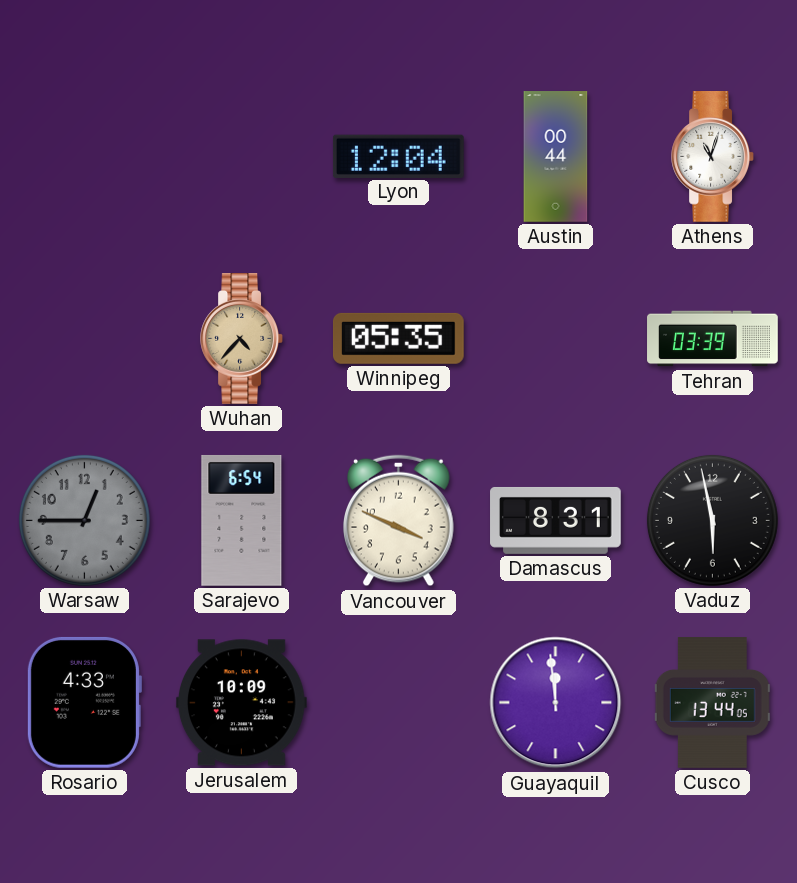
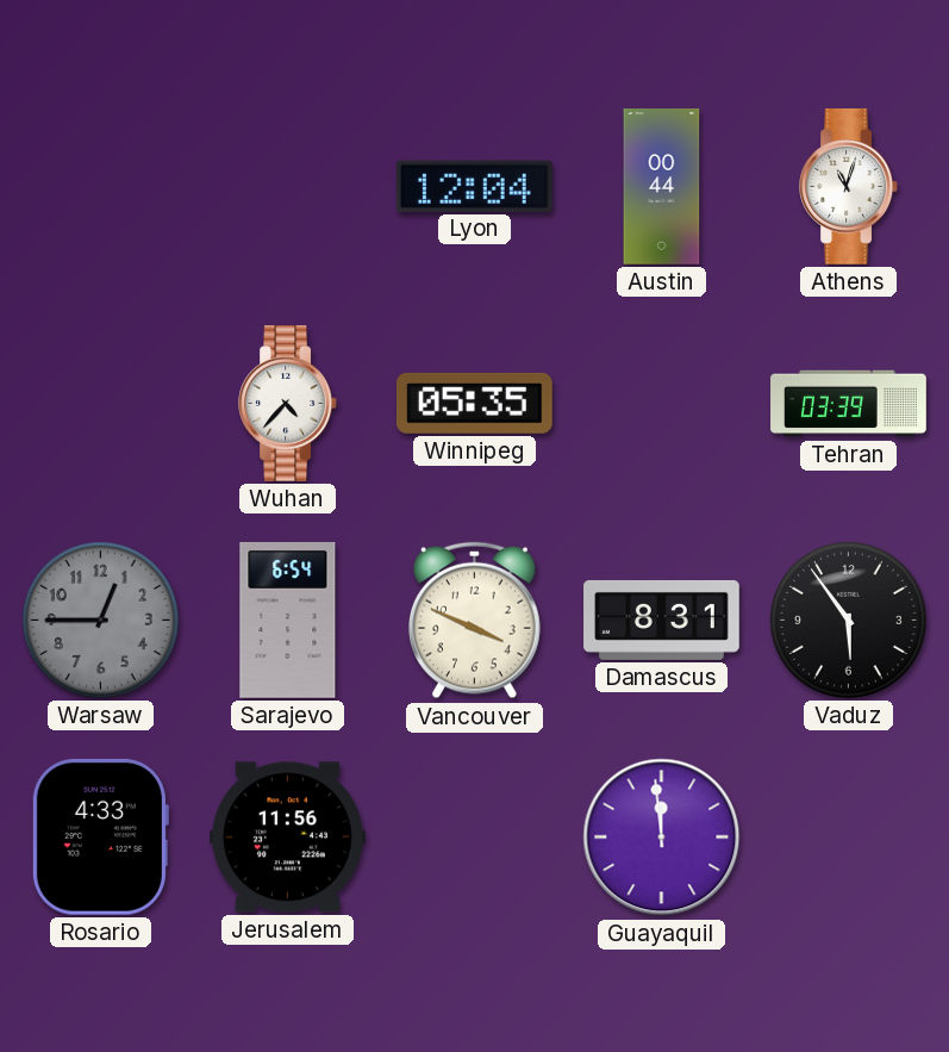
Wuhan dial: champagne -> white (287, 404)
Vaduz: 5:58 -> 5:54 (848, 620)
Jerusalem: 10:09 -> 11:56 (288, 838)
Cusco: 13:44 -> none (712, 703)
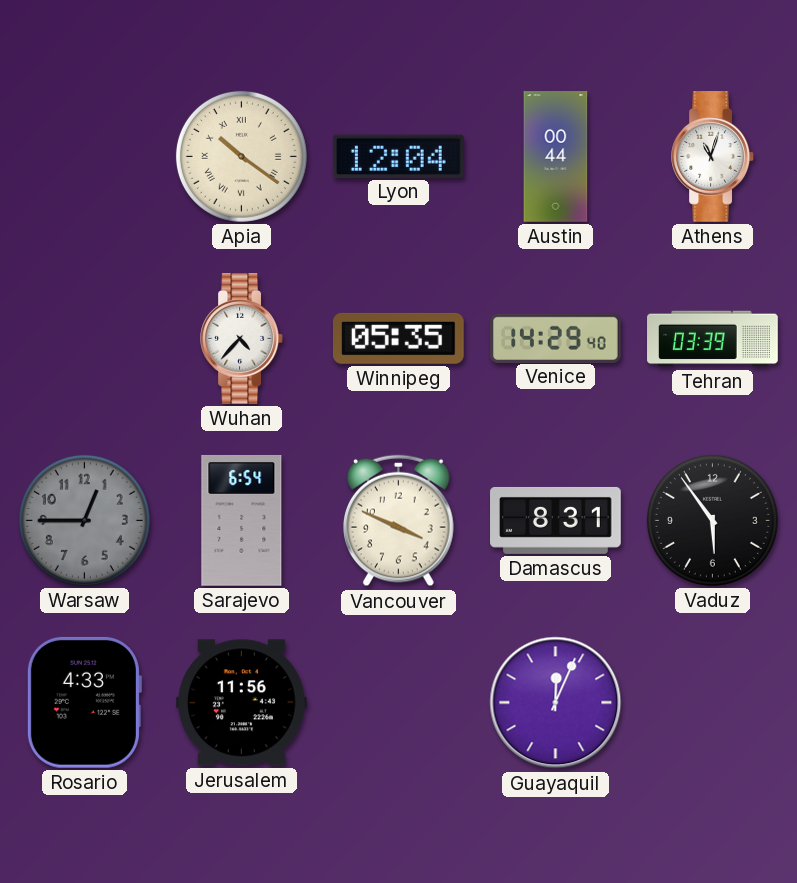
Apia: none -> 10:21 (241, 156)
Venice: none -> 14:29 (556, 338)
Guayaquil: 11:59 -> 12:04 (556, 703)
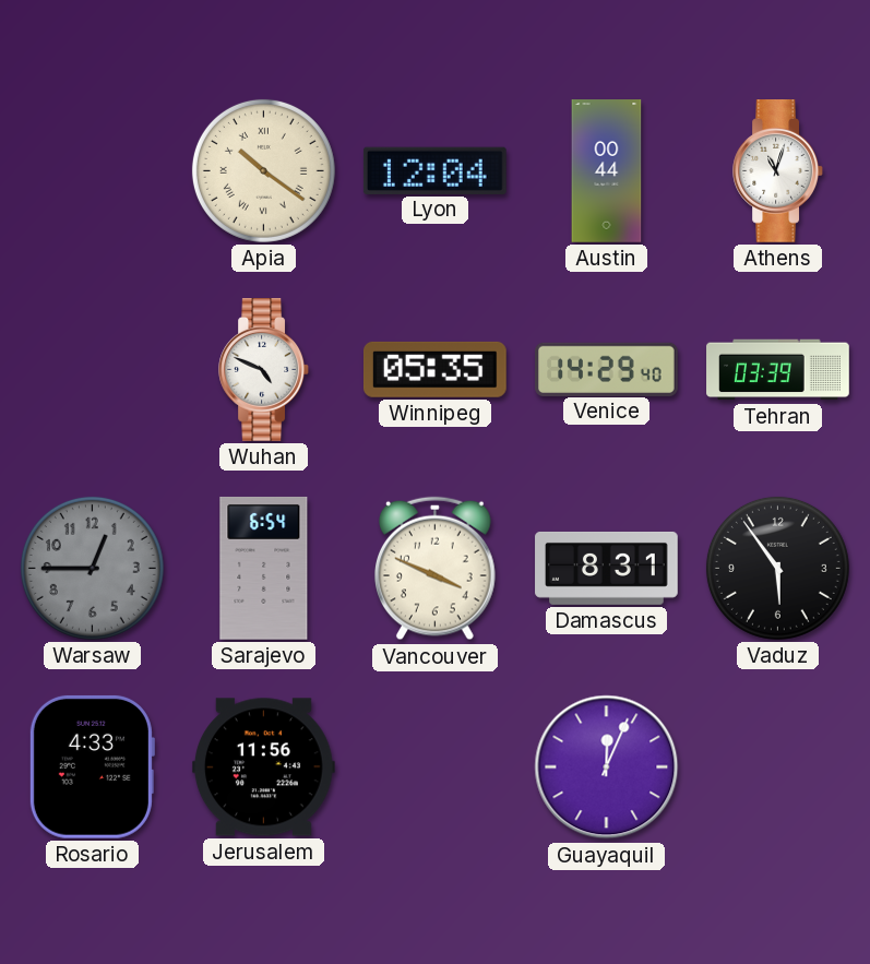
Wuhan: 4:37 -> 4:49 (263, 370)
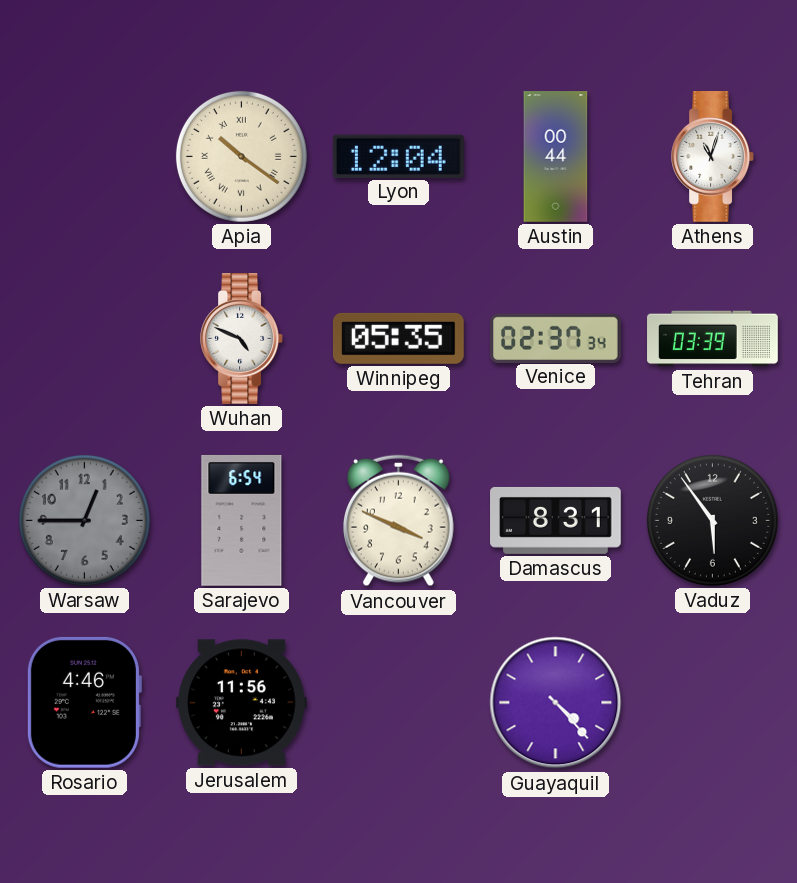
Venice: 14:29 -> 02:37 (556, 338)
Rosario: 4:33 -> 4:46 (84, 702)
Guayaquil: 12:04 -> 4:23 (556, 703)
